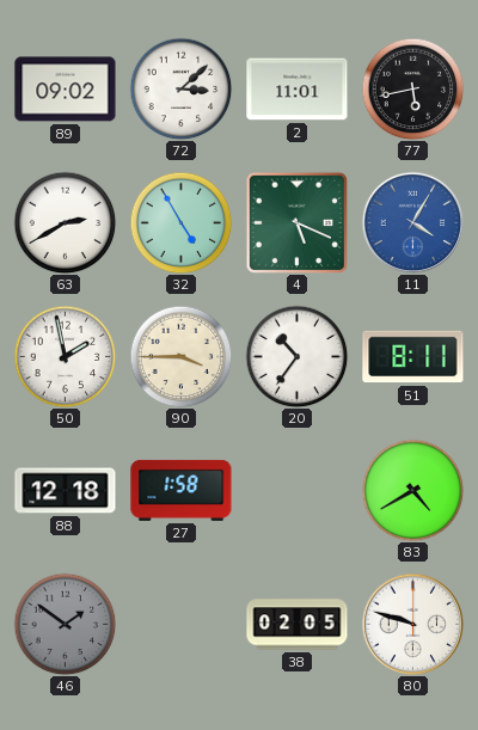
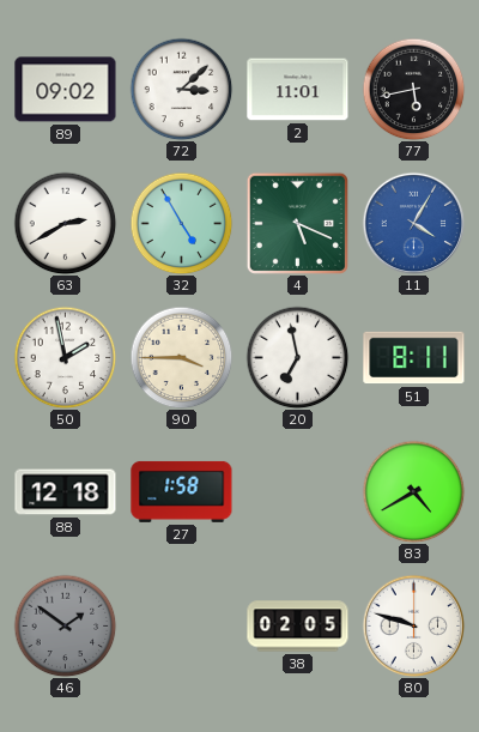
20: 10:36 -> 6:58 (297, 357)
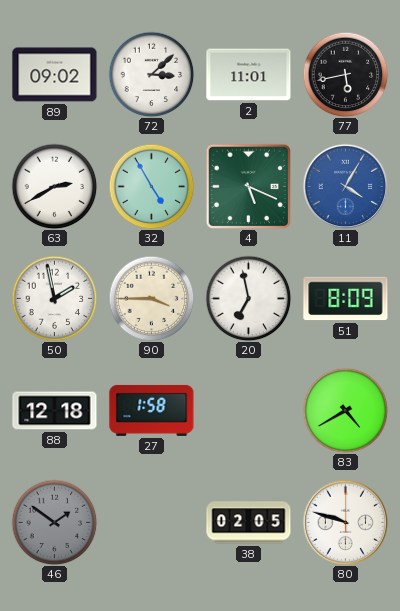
51: 8:11 -> 8:09 (346, 299)
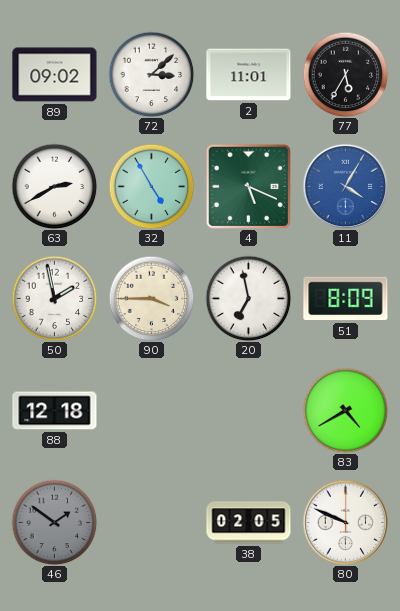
77: 5:43 -> 5:35 (345, 74)
27: 1:58 -> none (152, 410)
80: 9:48 -> 9:49 (345, 522)
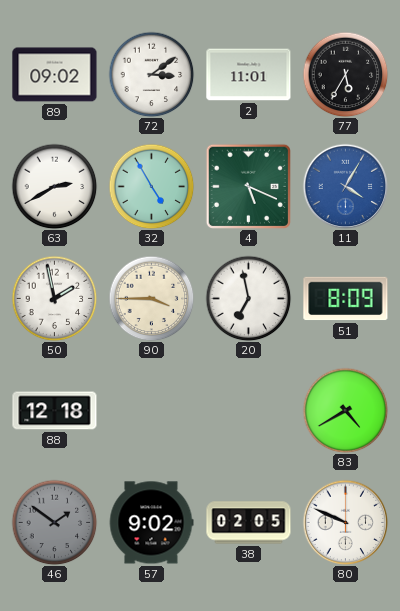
72: 3:08 -> 3:09 (151, 74)
57: none -> 9:02 (151, 523)
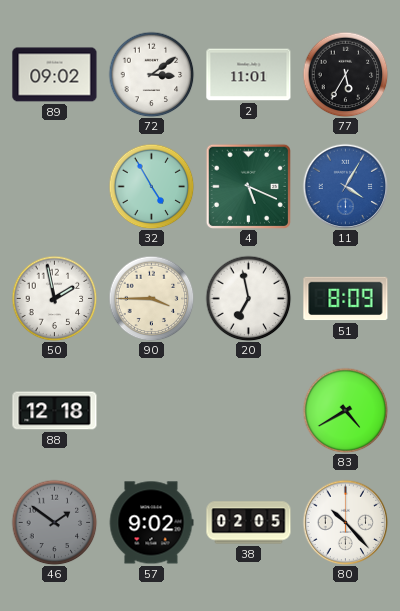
63: 2:40 -> none (54, 186)
80: 9:49 -> 10:23 (345, 522)
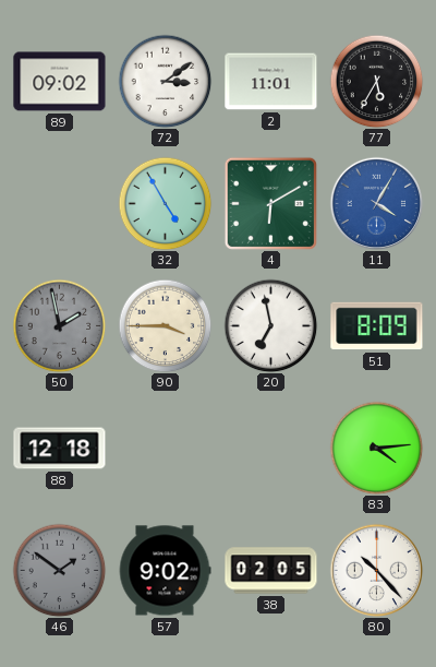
4: 5:19 -> 6:10 (270, 203)
50 dial: white -> grey (59, 325)
83: 4:40 -> 4:14 (376, 448)
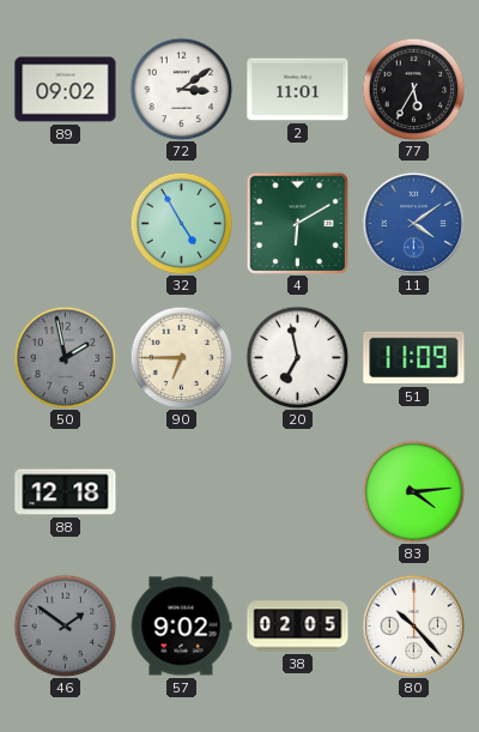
11: 4:05 -> 4:09 (413, 223)
90: 3:45 -> 6:45 (181, 357)
51: 8:09 -> 11:09 (414, 358)
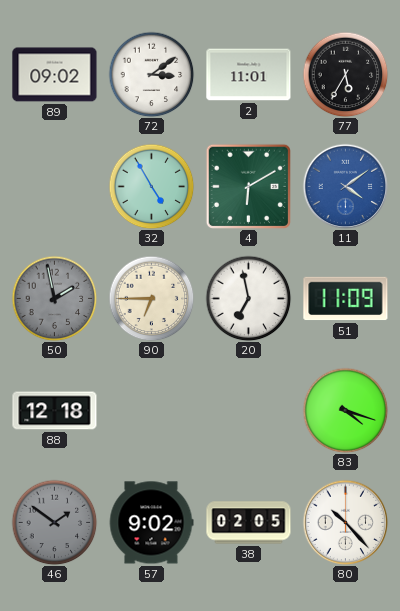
83: 4:14 -> 4:18 (345, 410)
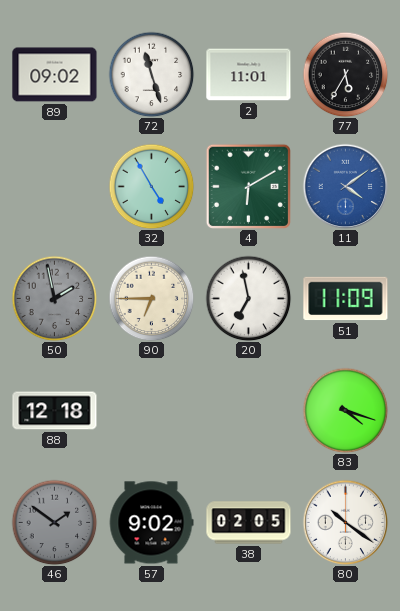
72: 3:09 -> 11:27 (151, 74)
80: 10:23 -> 10:21 (345, 522)
